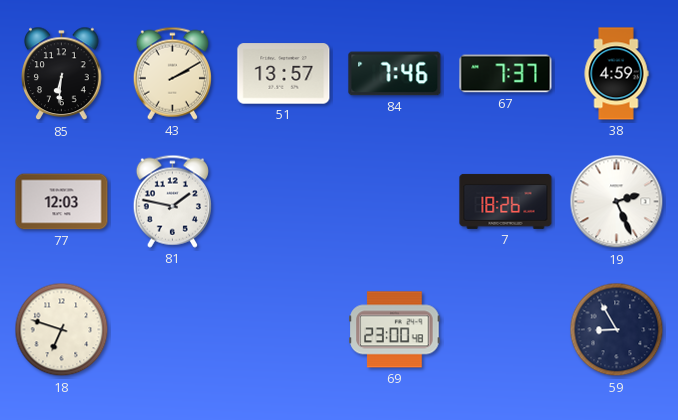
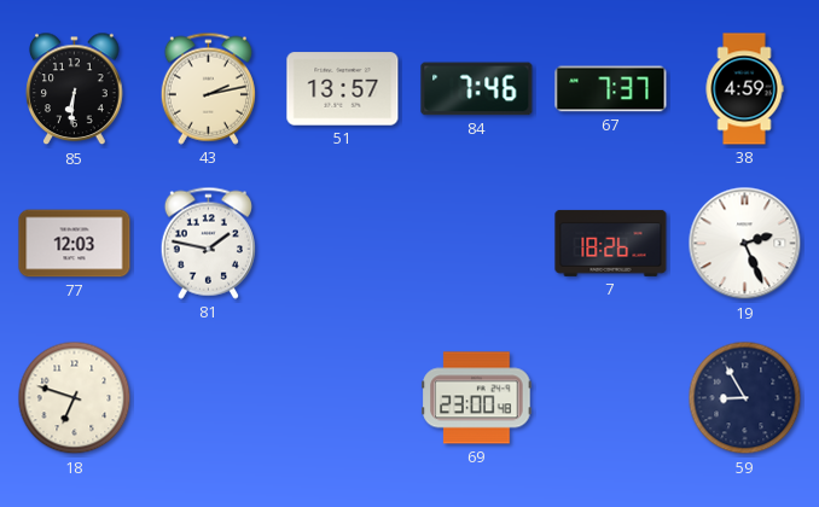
43: 2:10 -> 2:13 (208, 88)
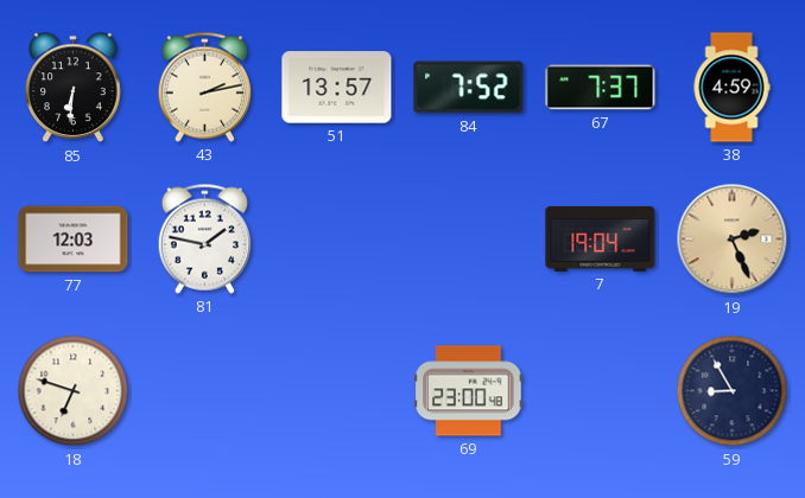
84: 7:46 -> 7:52 (469, 88)
7: 18:26 -> 19:04 (601, 238)
19 dial: white -> champagne (733, 240)
